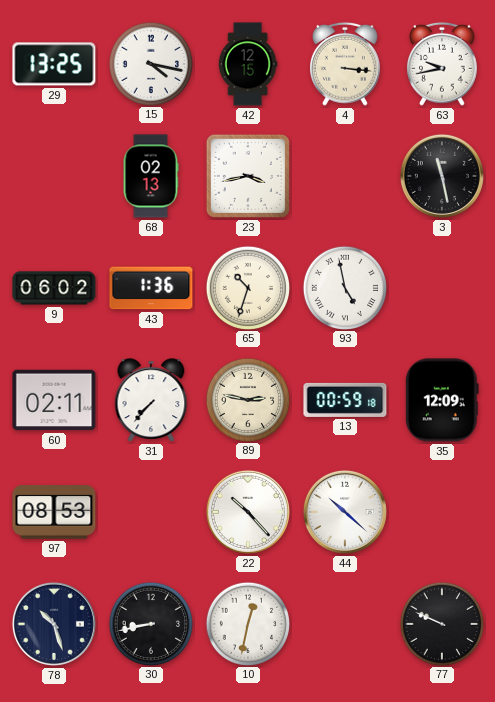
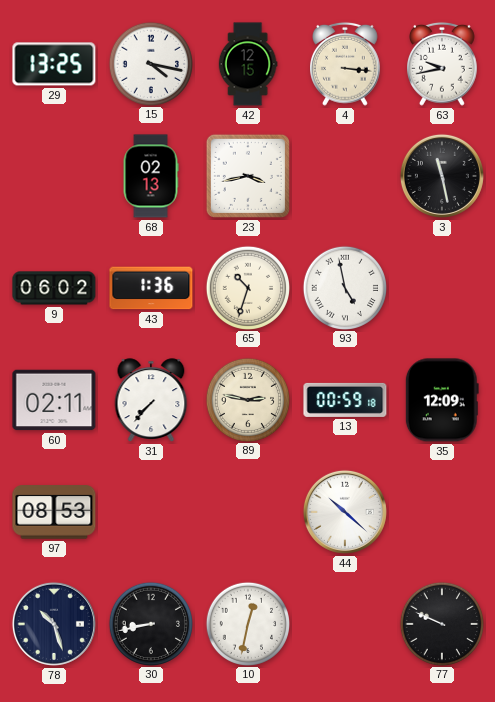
22: 10:23 -> none (248, 512)
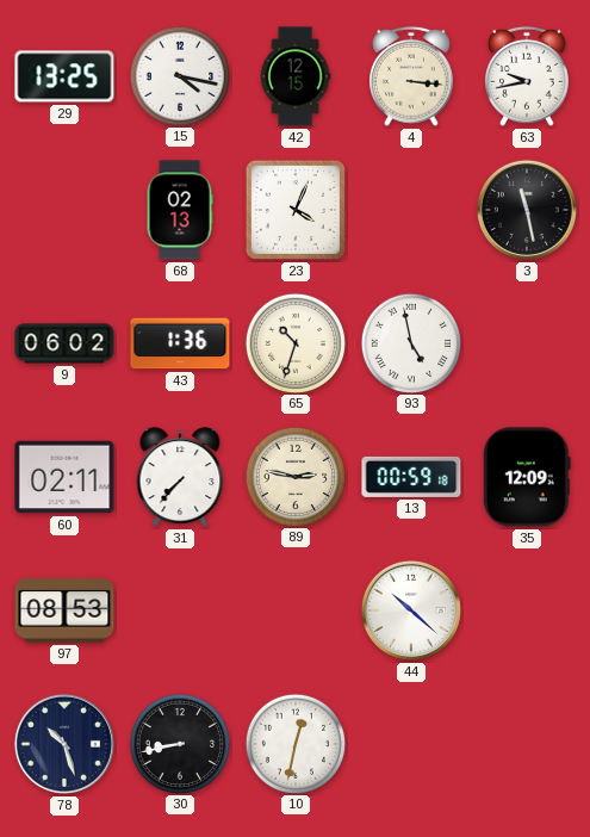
23: 3:43 -> 4:04 (296, 210)
77: 9:49 -> none (441, 623)
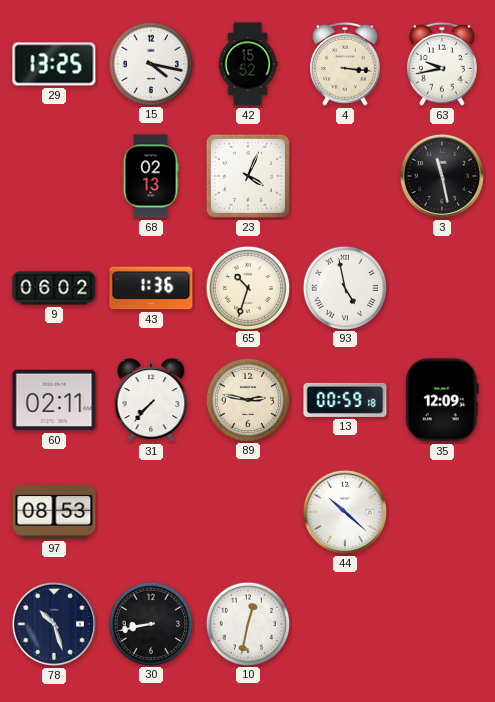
42: 12:15 -> 15:52 (248, 64)
